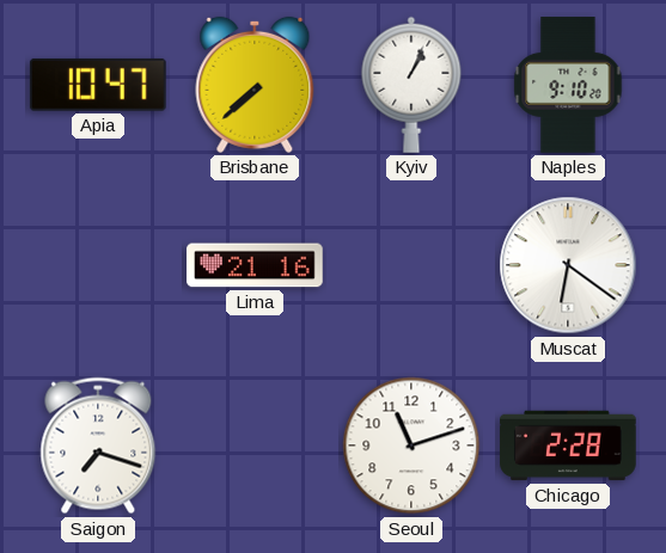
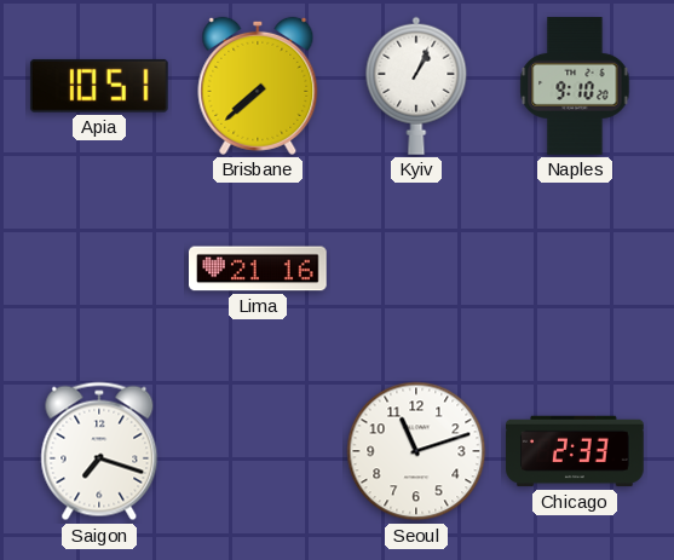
Apia: 10:47 -> 10:51 (99, 86)
Muscat: 6:21 -> none (568, 265)
Chicago: 2:28 -> 2:33 (575, 451)
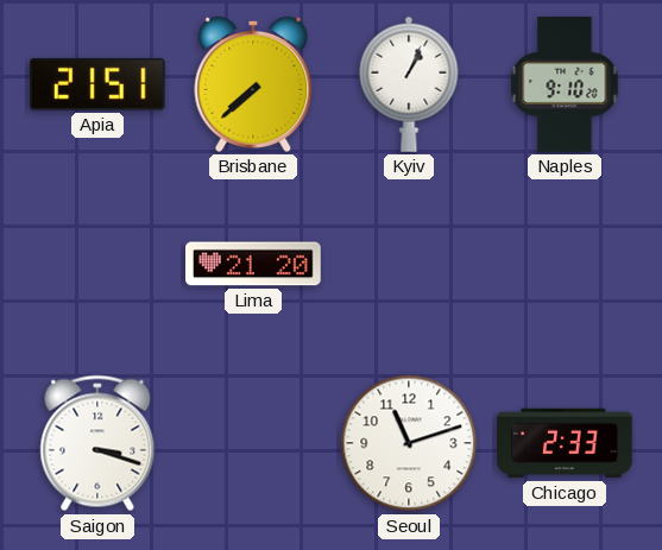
Apia: 10:51 -> 21:51 (97, 84)
Lima: 21:16 -> 21:20 (254, 264)
Saigon: 7:18 -> 3:18 (97, 443)
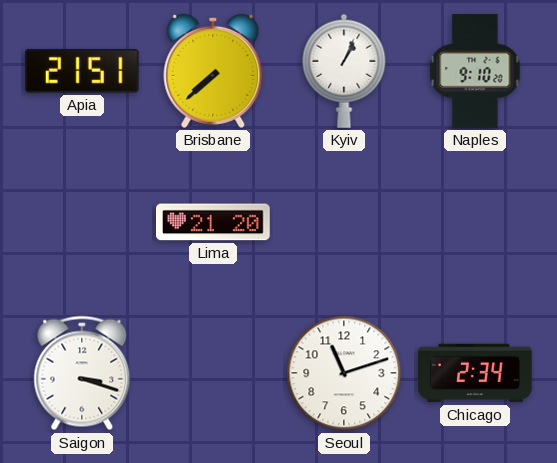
Chicago: 2:33 -> 2:34 (475, 373)
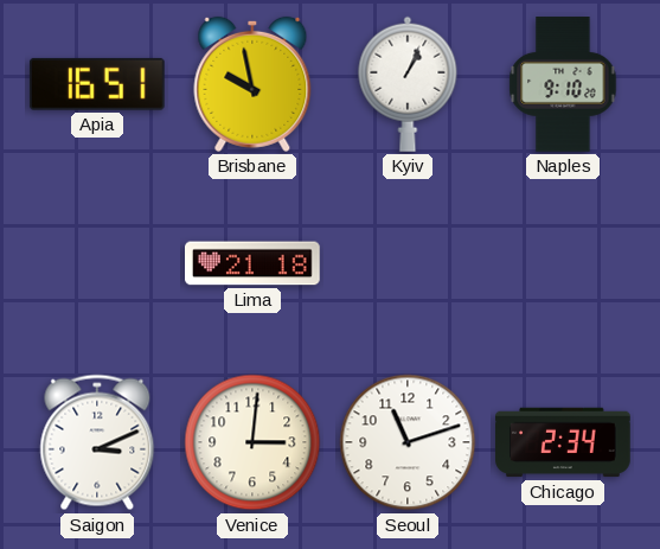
Apia: 21:51 -> 16:51 (97, 84)
Brisbane: 7:38 -> 9:58 (252, 84)
Lima: 21:20 -> 21:18 (254, 263)
Saigon: 3:18 -> 3:11 (97, 442)
Venice: none -> 3:01 (252, 442)
